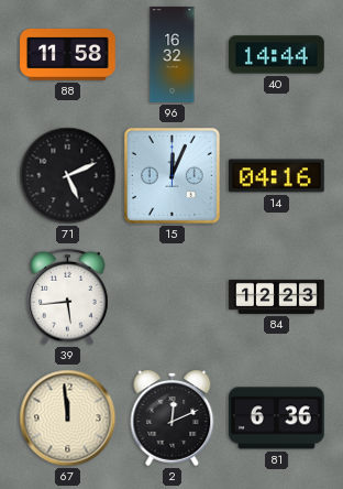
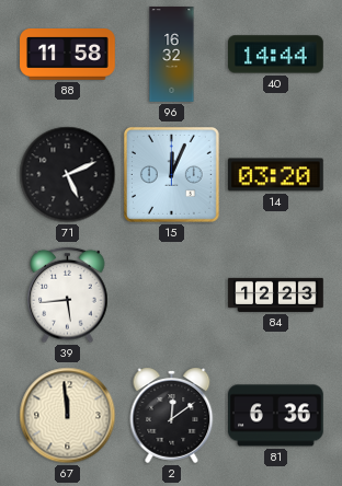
14: 04:16 -> 03:20 (276, 175)
2: 12:11 -> 12:09 (172, 415)
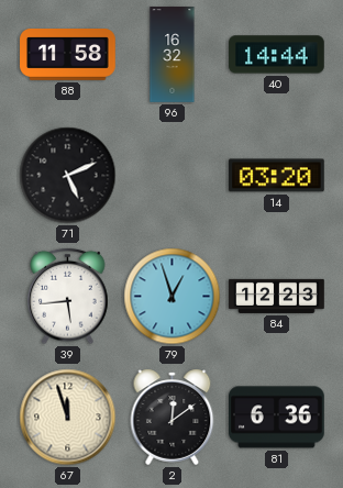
15: 12:04 -> none (171, 174)
79: none -> 12:57 (173, 297)
67: 11:59 -> 11:57 (68, 418)
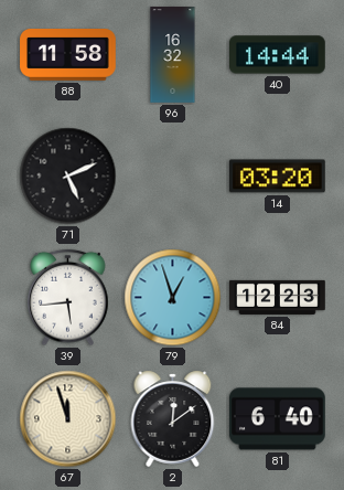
81: 6:36 -> 6:40 (278, 419)
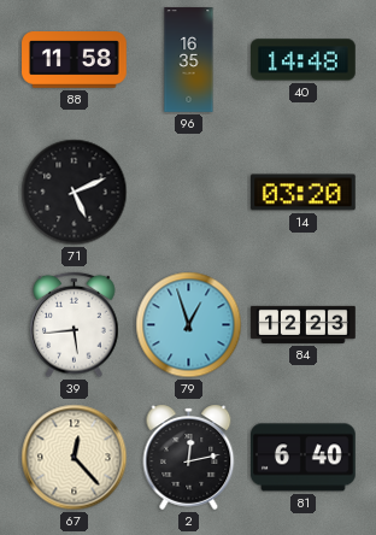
96: 16:32 -> 16:35 (189, 60)
40: 14:44 -> 14:48 (304, 60)
67: 11:57 -> 12:23 (75, 458)
2: 12:09 -> 12:13 (189, 457)
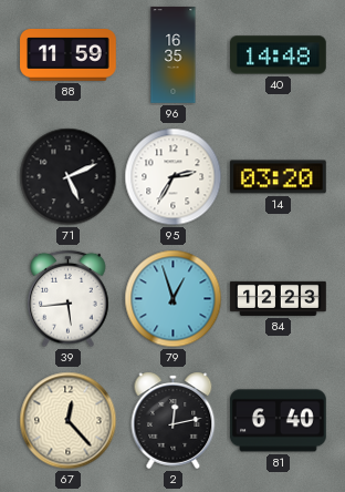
88: 11:58 -> 11:59 (69, 55)
95: none -> 2:35 (174, 177)
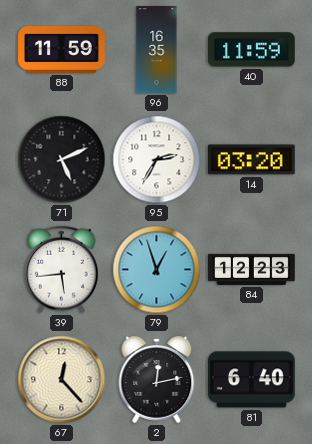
40: 14:48 -> 11:59 (252, 50)
